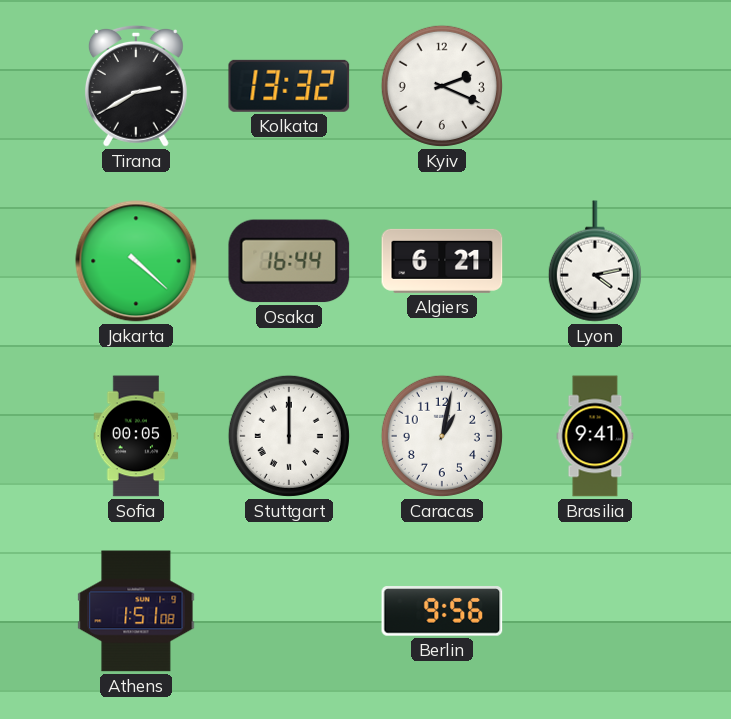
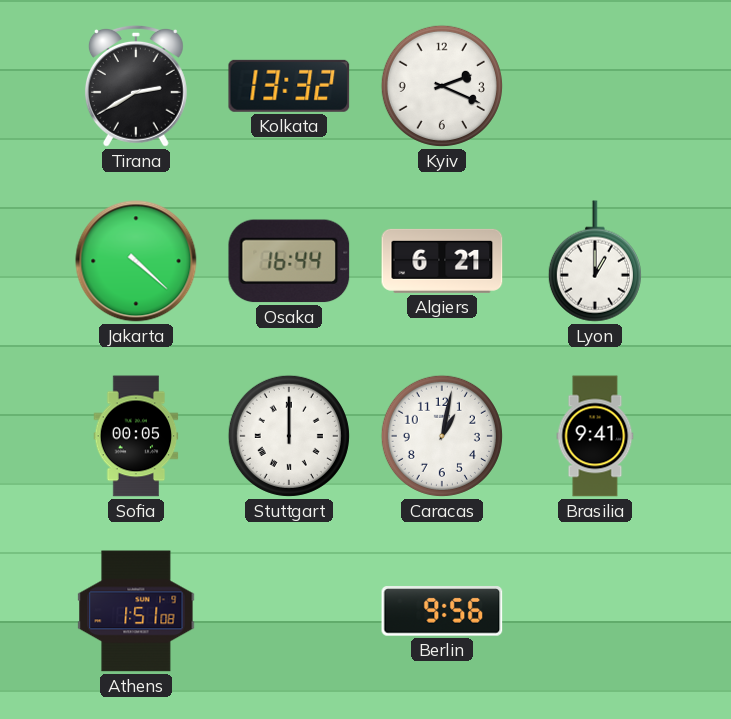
Lyon: 4:13 -> 1:00 (595, 261)
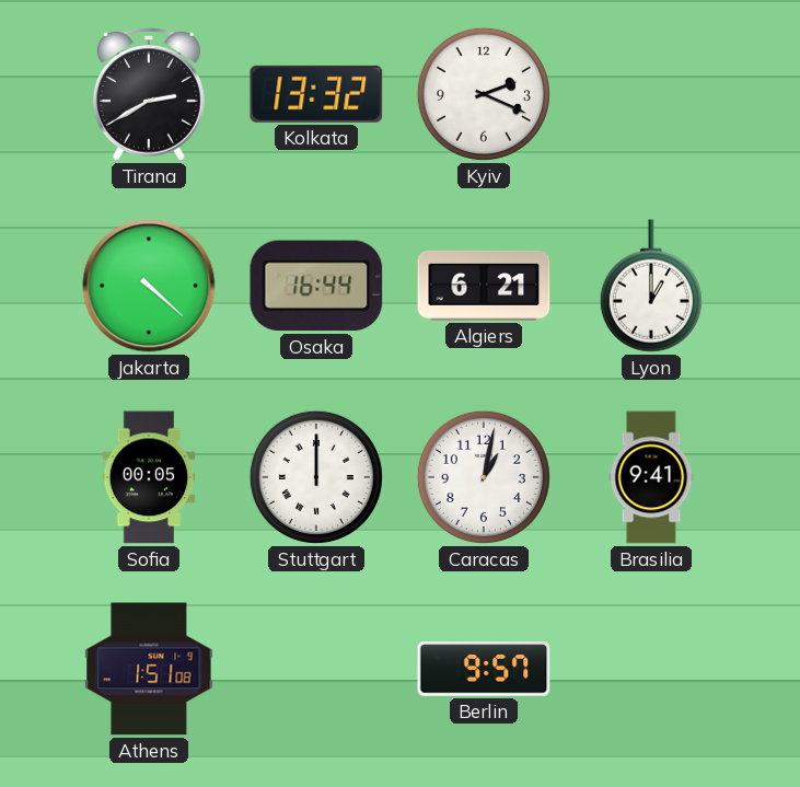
Berlin: 9:56 -> 9:57 (484, 669)
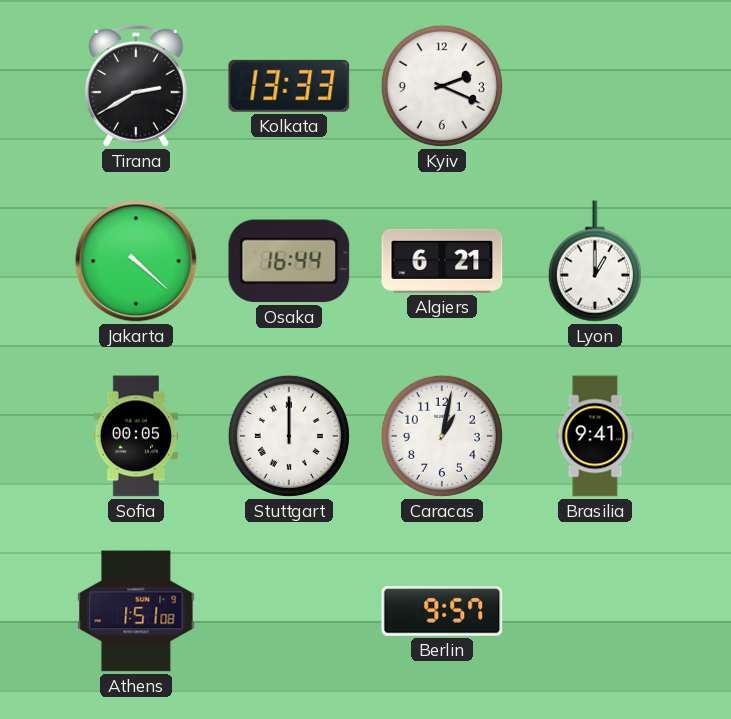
Kolkata: 13:32 -> 13:33 (289, 86)
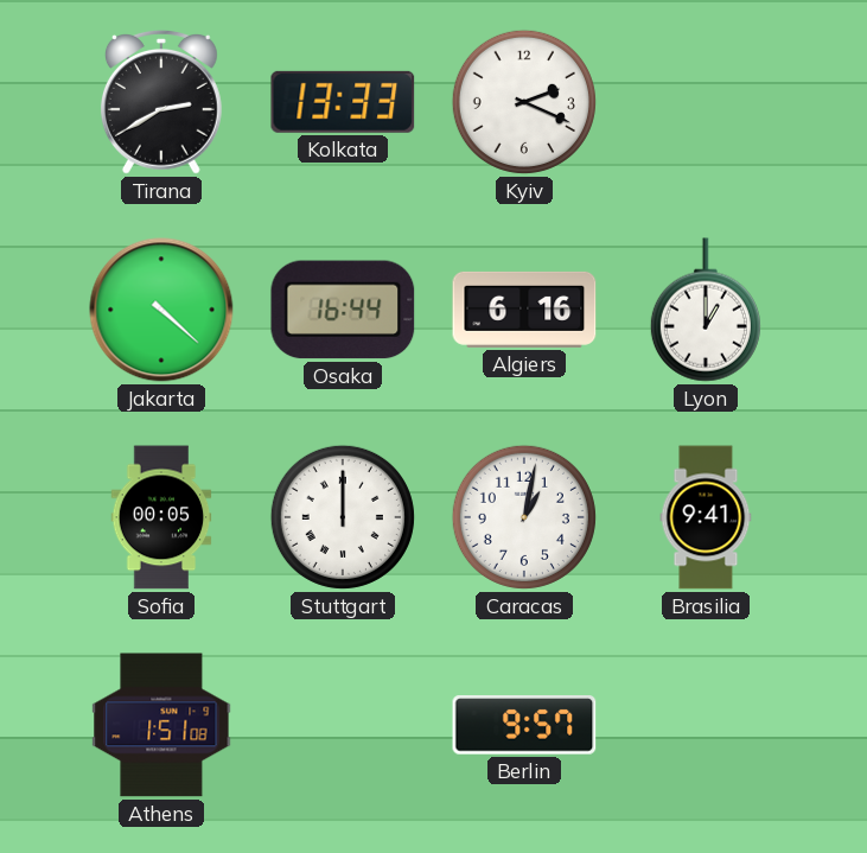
Algiers: 6:21 -> 6:16 (524, 310)
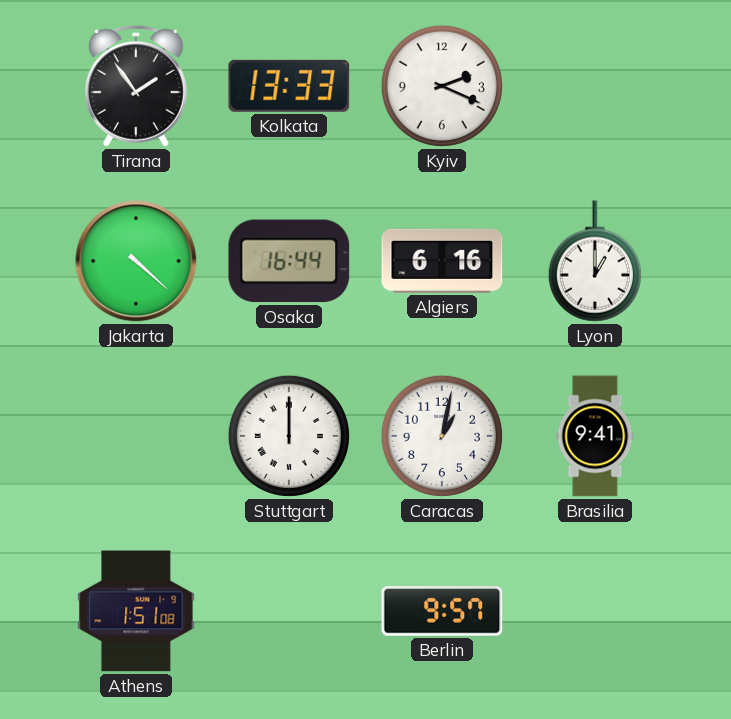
Tirana: 2:40 -> 1:54 (136, 86)
Sofia: 00:05 -> none (161, 517)
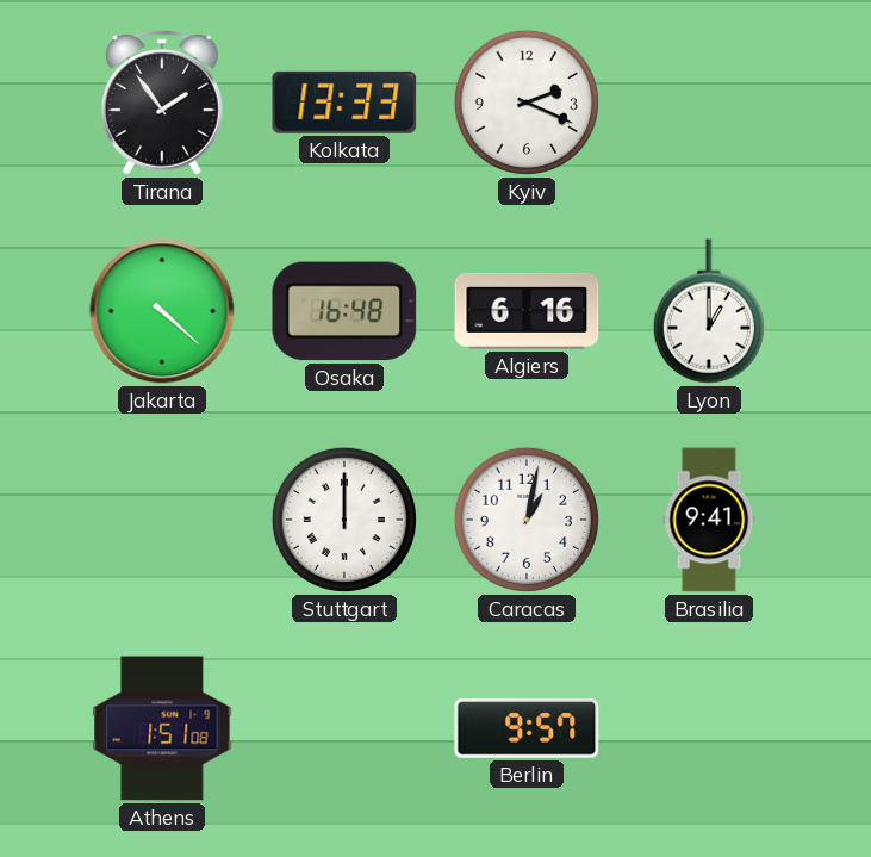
Osaka: 16:44 -> 16:48 (344, 311)
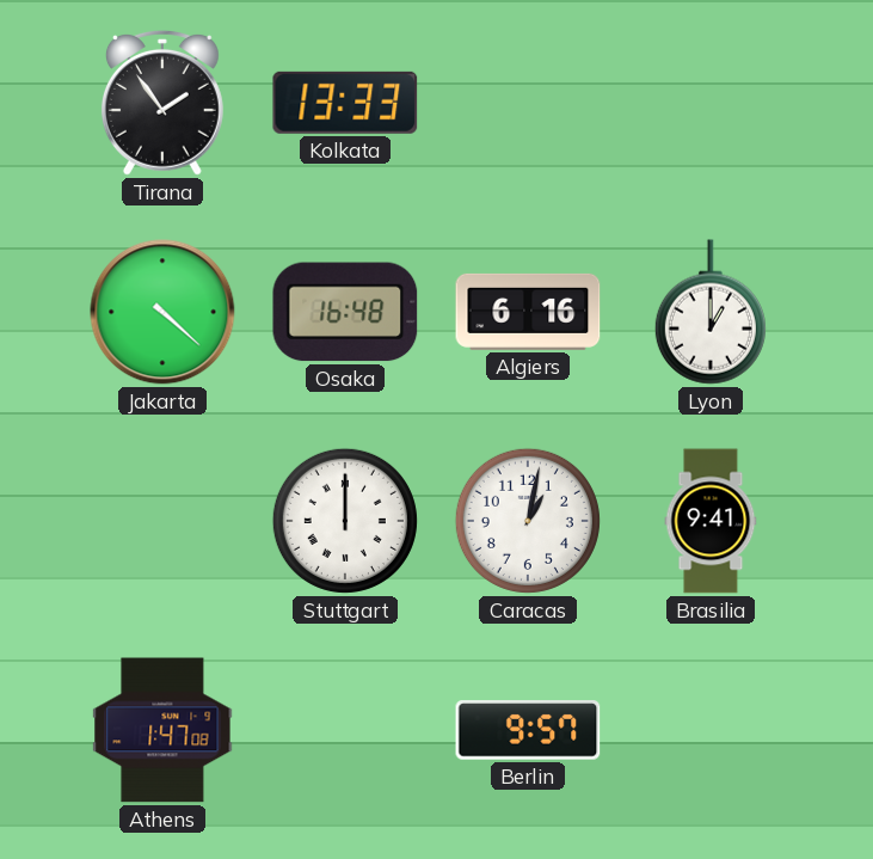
Kyiv: 2:19 -> none (527, 103)
Athens: 1:51 -> 1:47 (162, 730)
